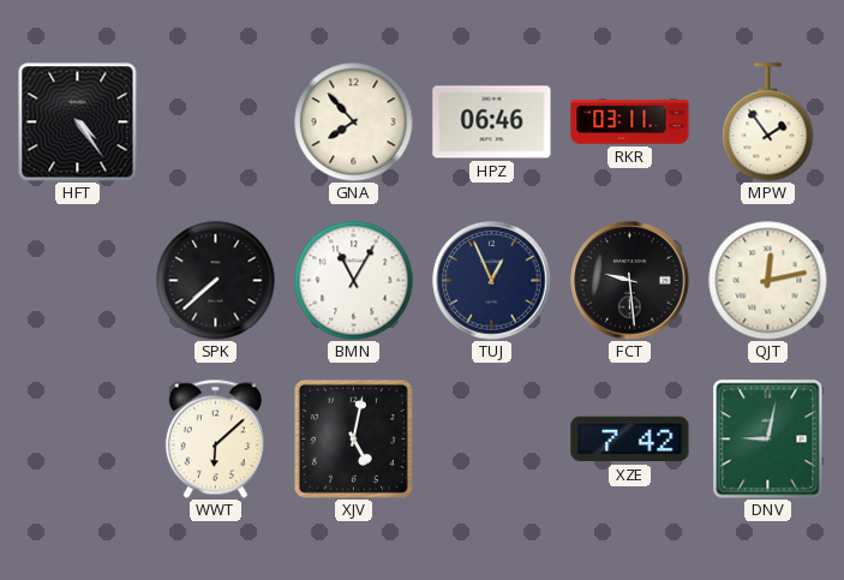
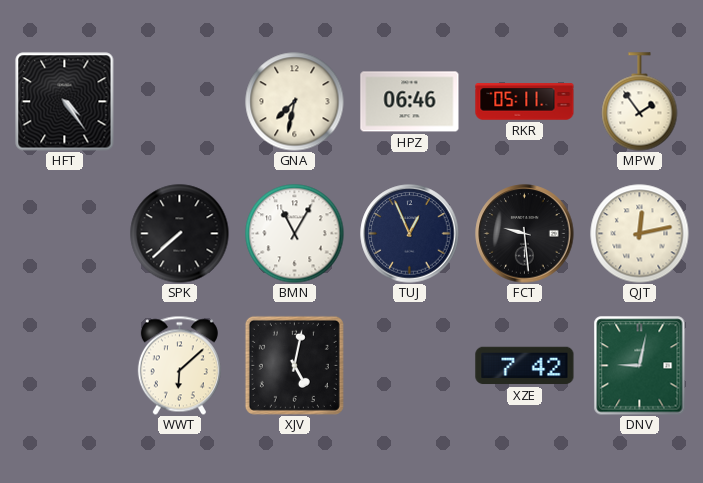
GNA: 7:53 -> 7:32 (295, 102)
RKR: 03:11 -> 05:11 (525, 102)
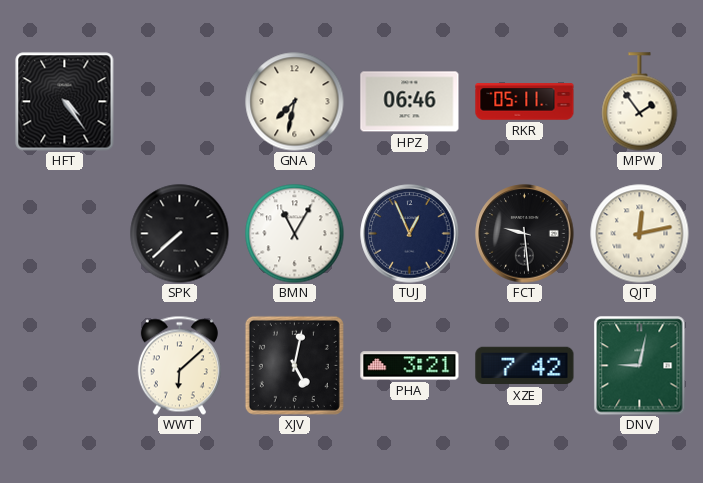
PHA: none -> 3:21 (410, 366)
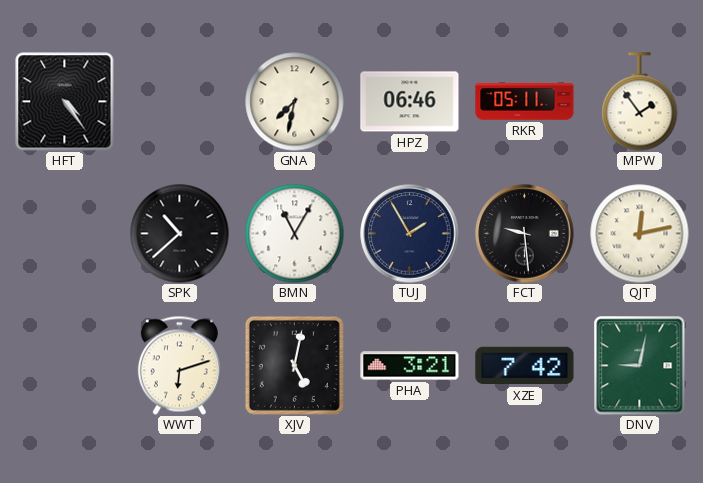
SPK: 7:38 -> 10:38 (180, 234)
TUJ: 12:56 -> 1:55 (410, 234)
WWT: 6:08 -> 6:12 (179, 365)
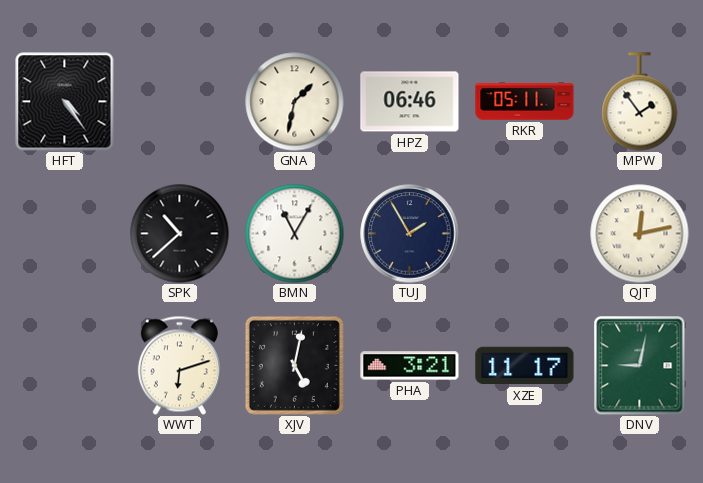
GNA: 7:32 -> 1:32 (295, 102)
FCT: 9:29 -> none (525, 234)
XZE: 7:42 -> 11:17 (525, 366)
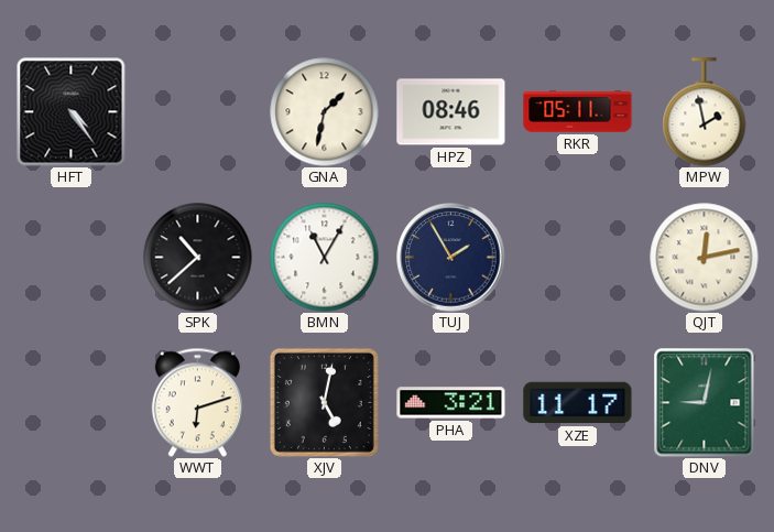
HPZ: 06:46 -> 08:46 (451, 112)
MPW: 1:54 -> 1:58 (705, 112)
